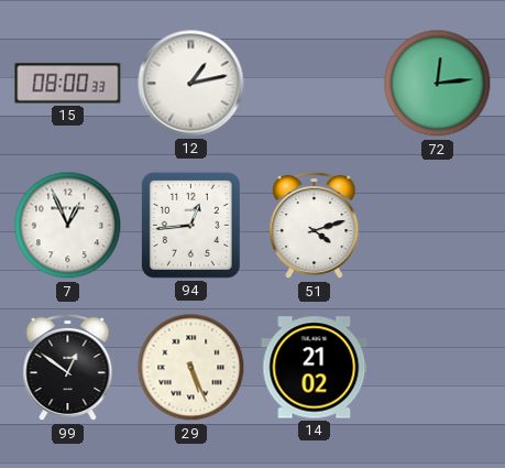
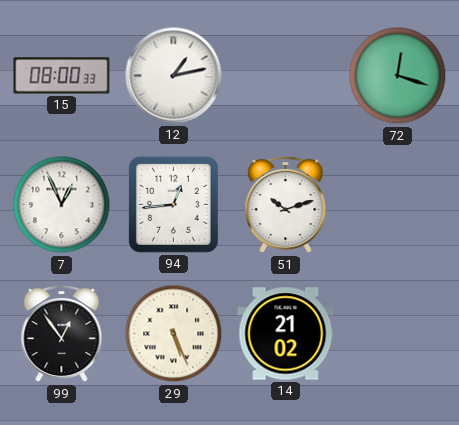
72: 12:14 -> 12:18 (398, 76)
51: 4:12 -> 10:12 (286, 205)
99: 12:51 -> 12:54 (62, 334)
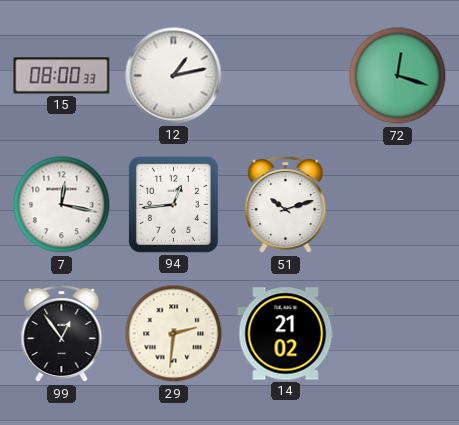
7: 12:56 -> 12:17 (62, 205)
29: 5:26 -> 2:31 (174, 334)
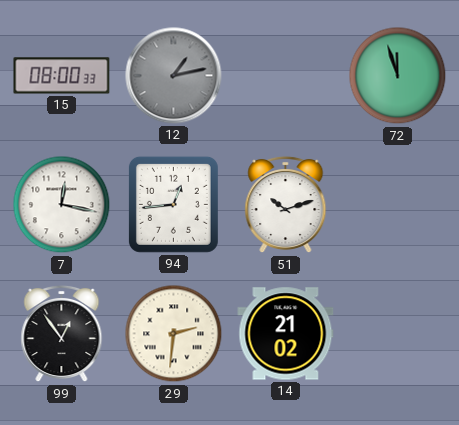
12 dial: white -> grey (174, 76)
72: 12:18 -> 11:57 (398, 76)
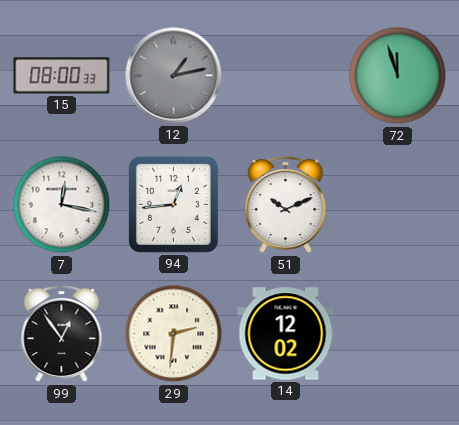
51: 10:12 -> 10:11 (286, 205)
14: 21:02 -> 12:02 (286, 334)
